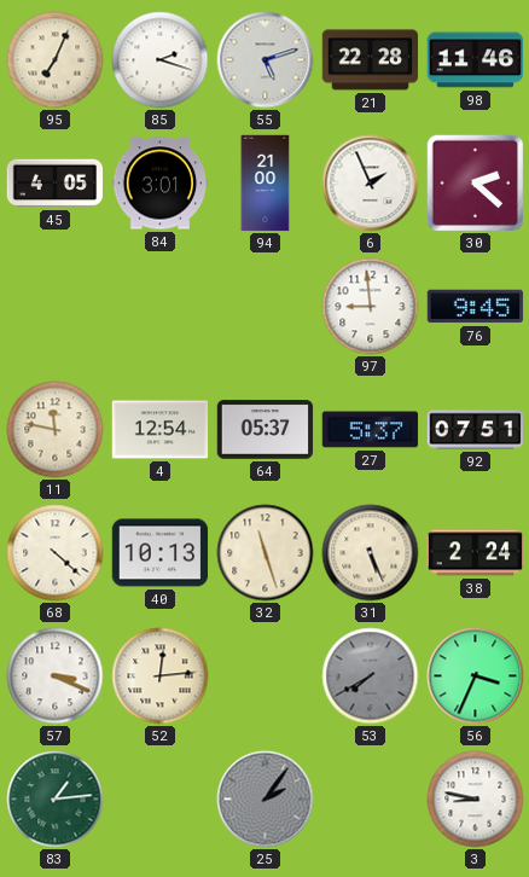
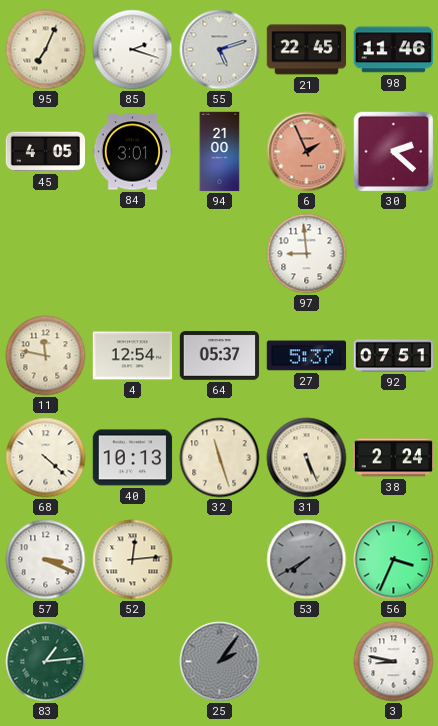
21: 22:28 -> 22:45 (307, 50)
6 dial: white -> salmon (307, 152)
76: 9:45 -> none (476, 307)
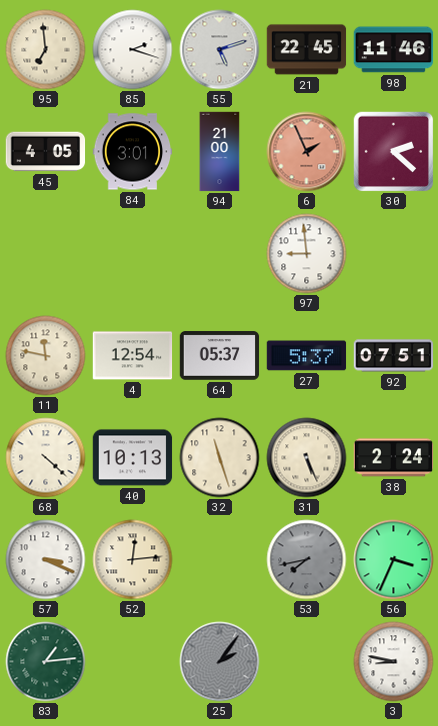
95: 7:04 -> 6:59 (46, 50)
53: 7:40 -> 7:43 (307, 560)
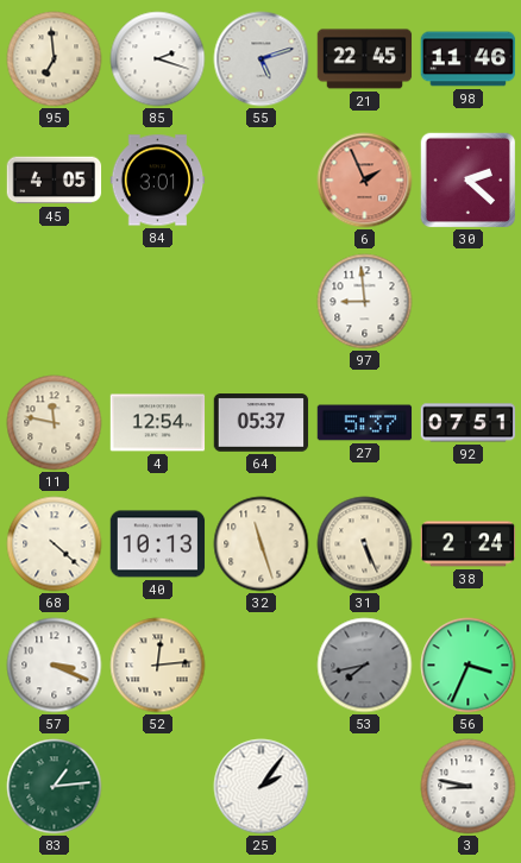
94: 21:00 -> none (220, 152)
25 dial: grey -> white (262, 787)
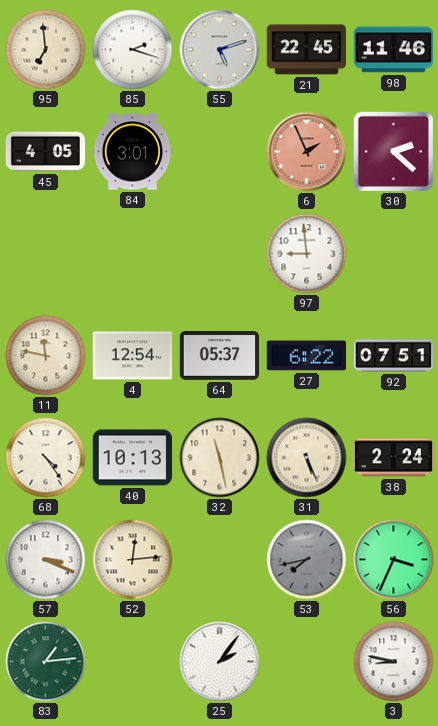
27: 5:37 -> 6:22 (307, 356)
68: 4:22 -> 4:24 (46, 458)
32: 11:27 -> 11:28 (220, 458)
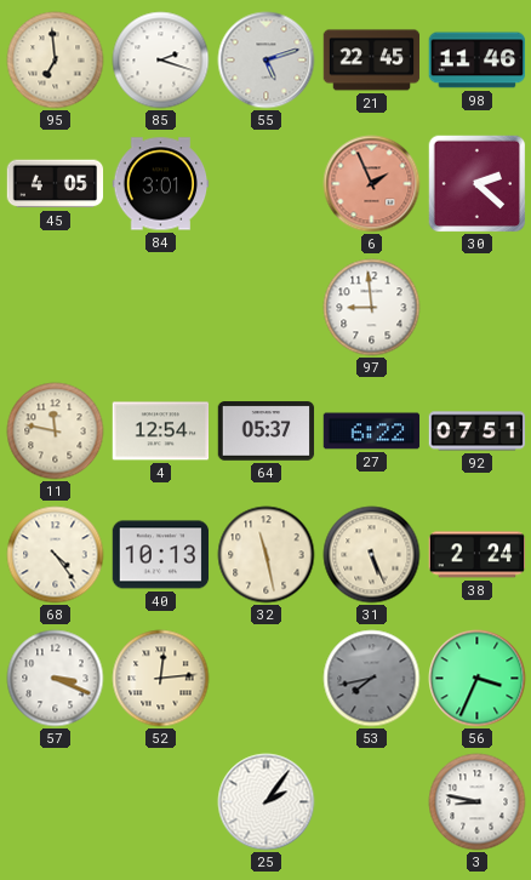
83: 1:14 -> none (46, 662)
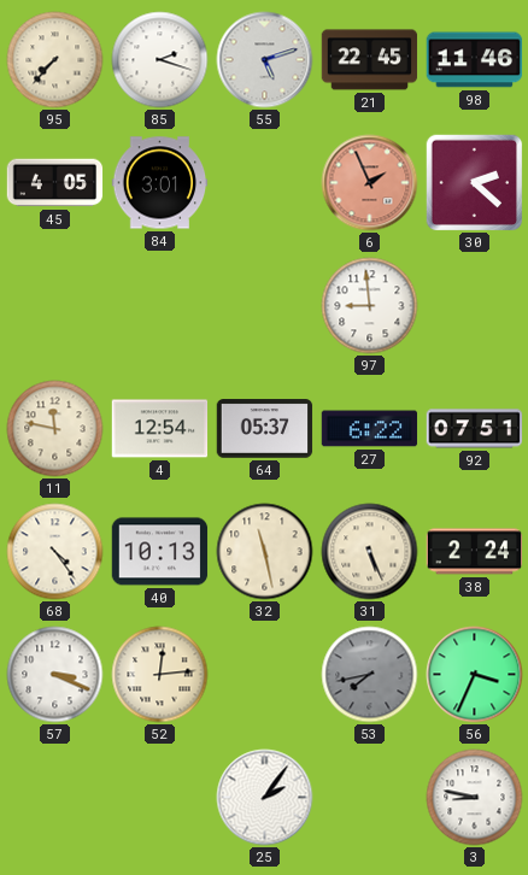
95: 6:59 -> 7:37 (55, 60)
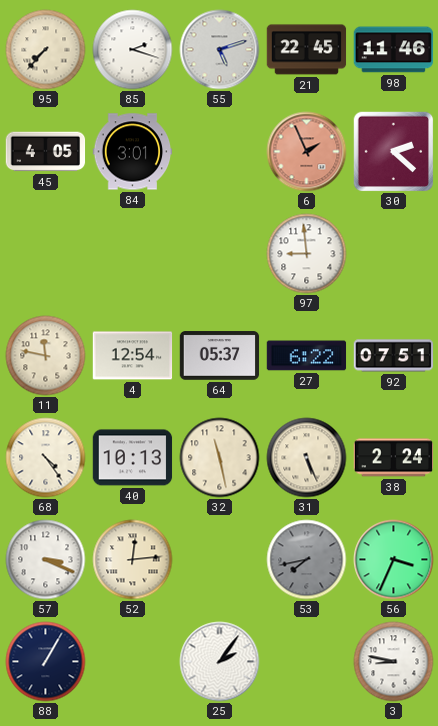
88: none -> 1:05 (46, 662)
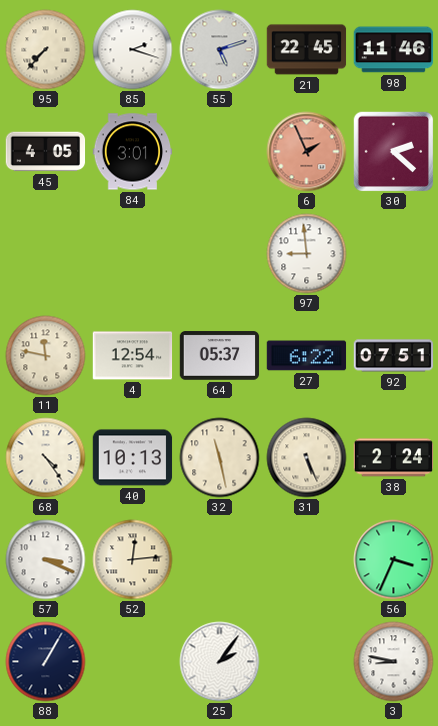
53: 7:43 -> none (307, 560)
